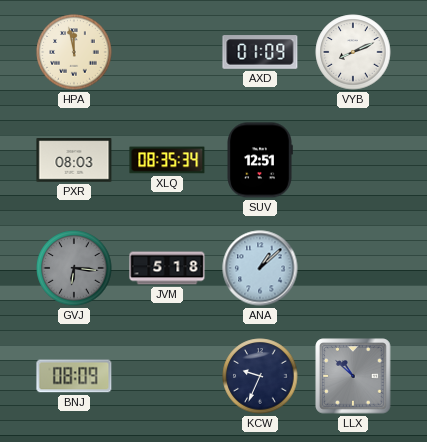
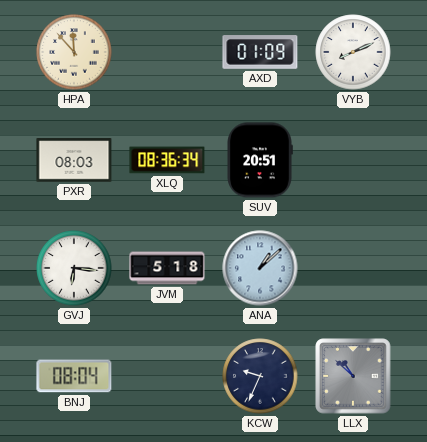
HPA: 11:58 -> 11:53 (74, 52)
XLQ: 08:35 -> 08:36 (167, 160)
SUV: 12:51 -> 20:51 (260, 160)
GVJ dial: grey -> white (74, 268)
BNJ: 08:09 -> 08:04 (74, 376)
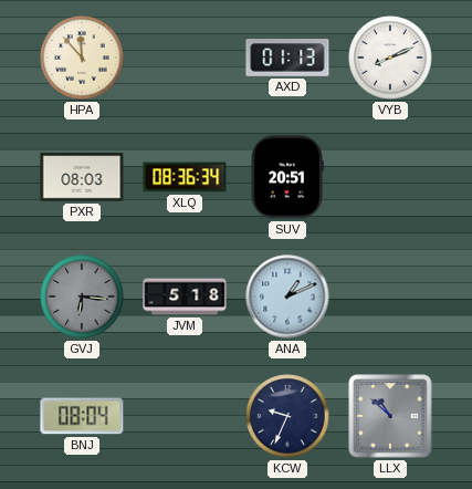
AXD: 01:09 -> 01:13 (287, 58)
GVJ dial: white -> grey (82, 296)
ANA: 1:08 -> 1:11 (287, 296)
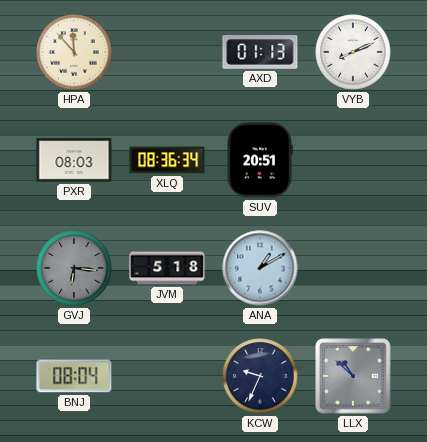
ANA: 1:11 -> 1:10 (260, 268)
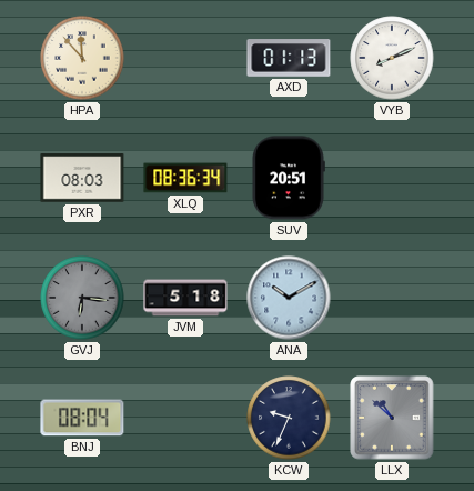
ANA: 1:10 -> 10:10 (289, 298)
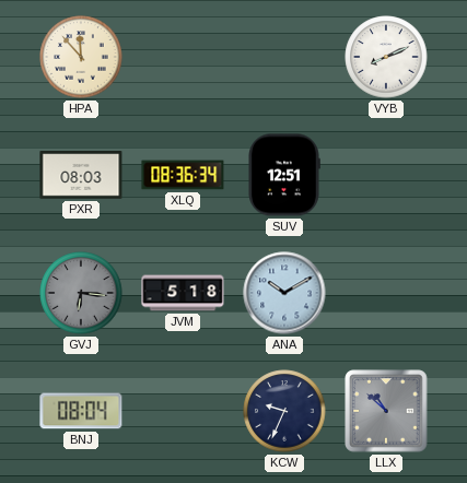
AXD: 01:13 -> none (289, 58)
SUV: 20:51 -> 12:51 (284, 175)
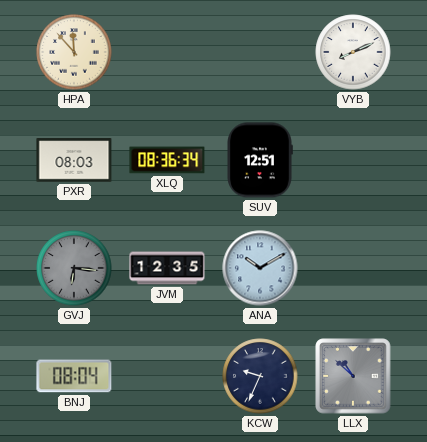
JVM: 5:18 -> 12:35 (167, 268)
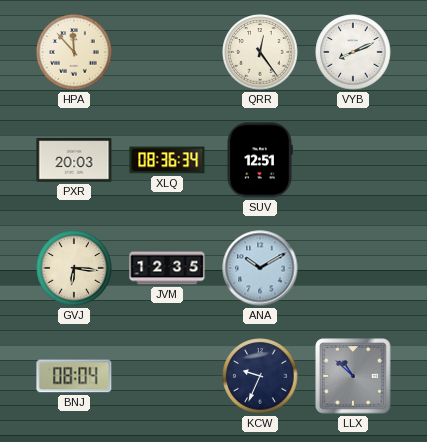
QRR: none -> 12:24 (260, 52)
PXR: 08:03 -> 20:03 (74, 160)
GVJ dial: grey -> cream (74, 268)
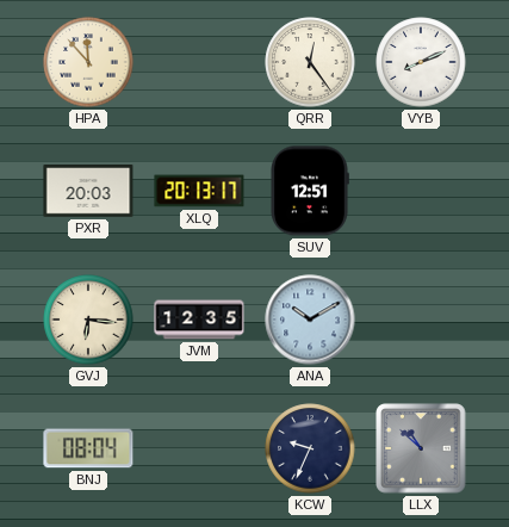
XLQ: 08:36 -> 20:13 (199, 191)
